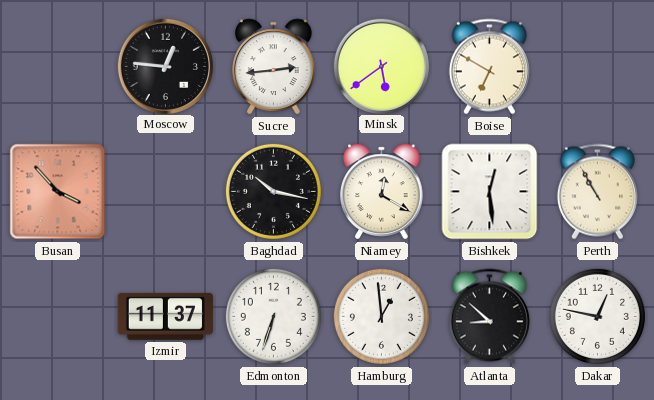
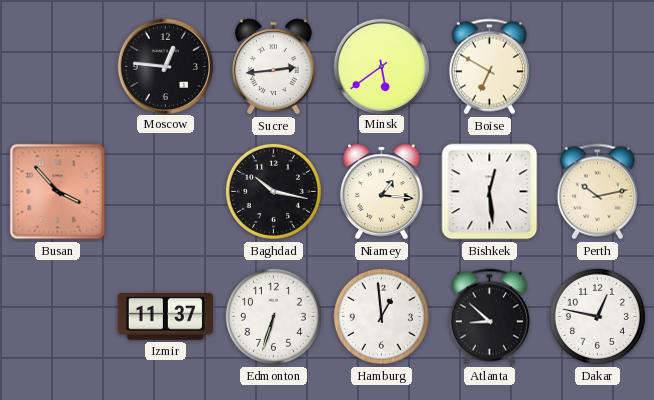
Niamey: 12:20 -> 1:16 (382, 192)
Perth: 10:55 -> 10:13 (597, 192)
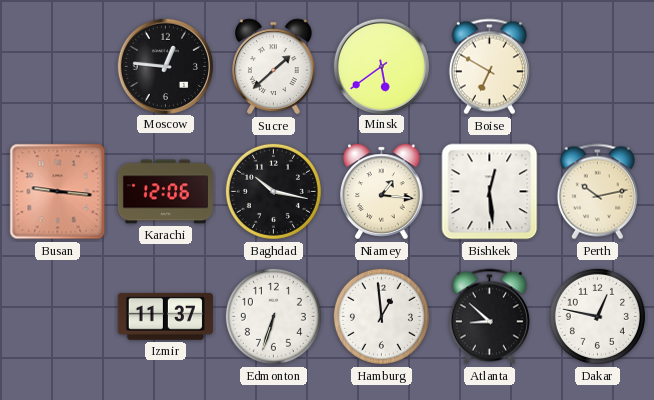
Sucre: 2:44 -> 1:38 (274, 67)
Busan: 3:53 -> 9:16 (58, 192)
Karachi: none -> 12:06 (165, 192)
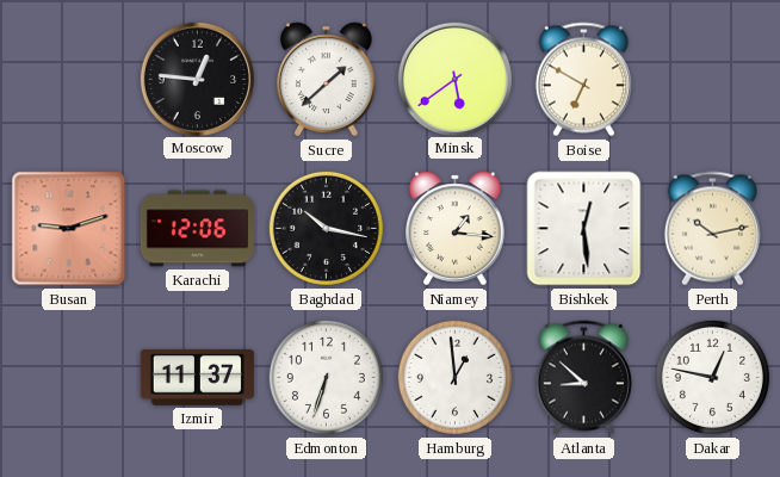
Busan: 9:16 -> 9:12 (69, 229)
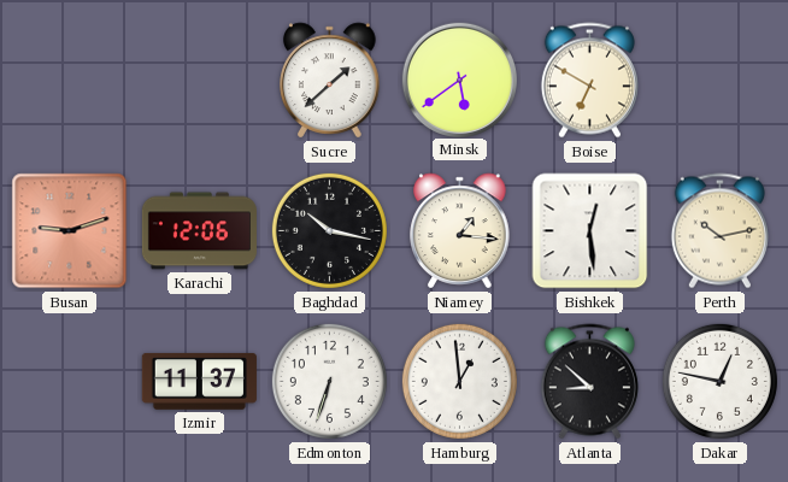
Moscow: 12:46 -> none (197, 79)
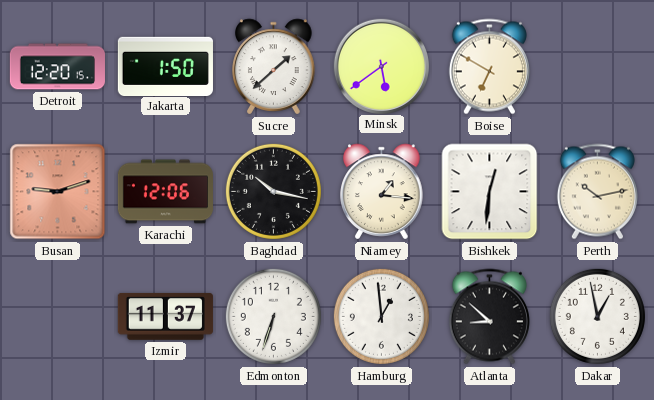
Detroit: none -> 12:20 (57, 67)
Jakarta: none -> 1:50 (165, 66)
Bishkek: 12:29 -> 12:31 (490, 192)
Dakar: 12:47 -> 12:58 (597, 316)
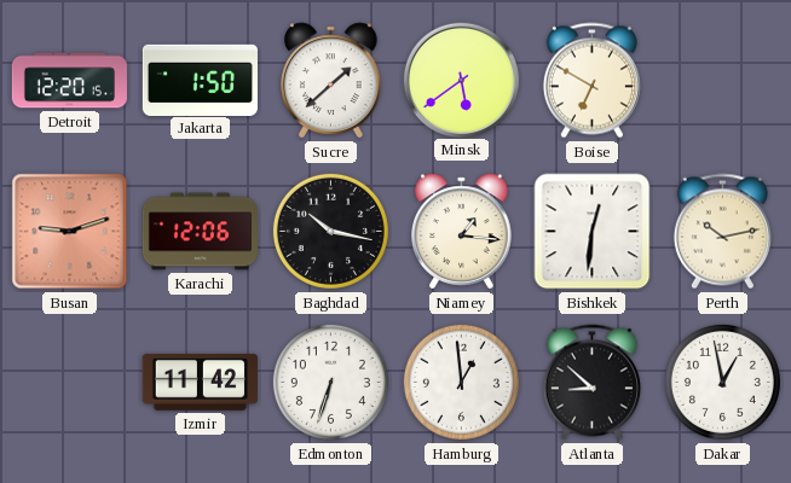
Izmir: 11:37 -> 11:42 (200, 382)
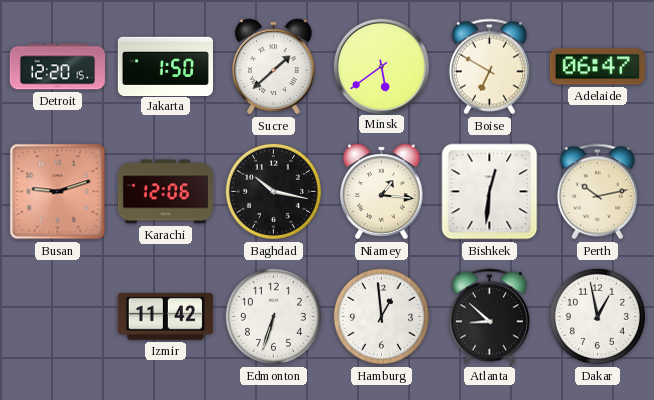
Adelaide: none -> 06:47 (597, 67)
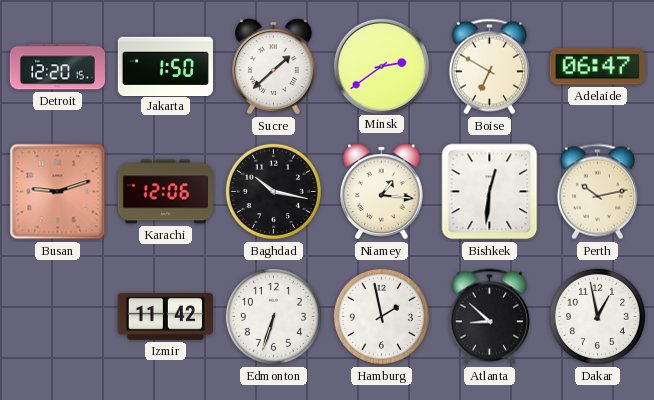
Minsk: 5:39 -> 2:39 (381, 66)
Hamburg: 12:59 -> 1:58 (381, 316)
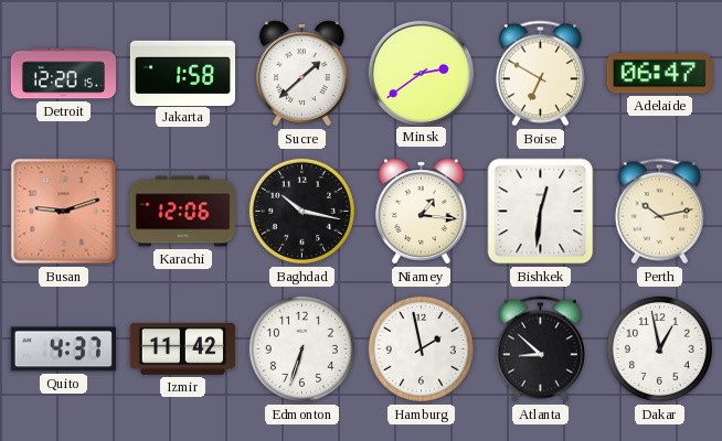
Jakarta: 1:50 -> 1:58 (182, 73)
Quito: none -> 4:37 (63, 349)
